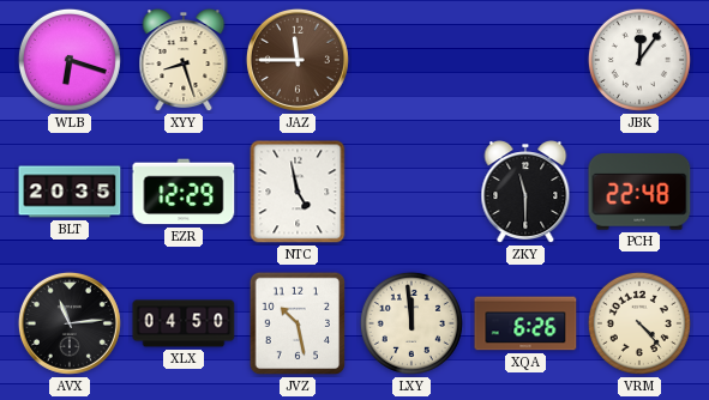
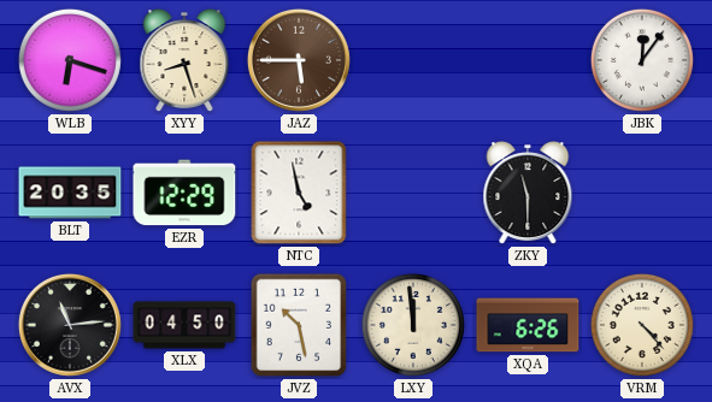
JAZ: 11:45 -> 5:45 (299, 60)
PCH: 22:48 -> none (639, 192)
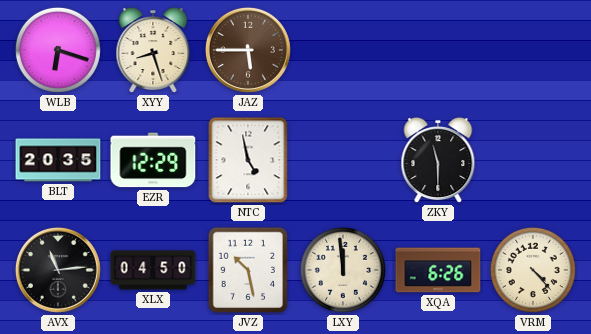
JBK: 12:06 -> none (642, 60)
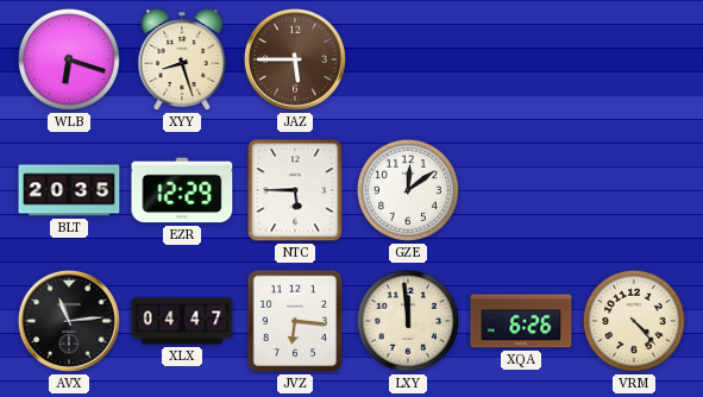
NTC: 4:58 -> 5:45 (295, 190)
GZE: none -> 12:09 (408, 190)
ZKY: 11:30 -> none (438, 161)
XLX: 04:50 -> 04:47 (182, 321)
JVZ: 10:28 -> 6:16 (295, 321)
